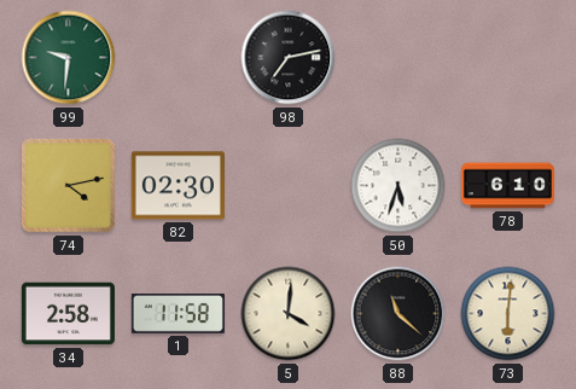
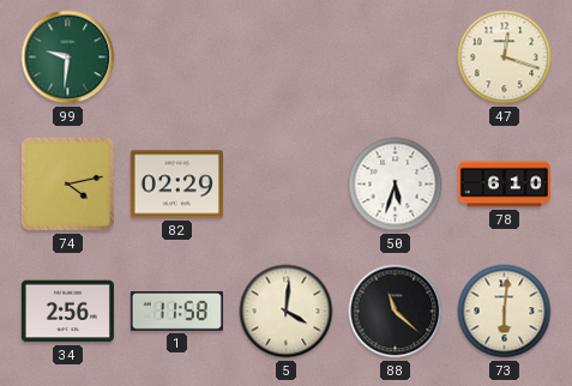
98: 7:13 -> none (289, 58)
47: none -> 12:18 (505, 58)
82: 02:30 -> 02:29 (176, 185)
34: 2:58 -> 2:56 (67, 312)
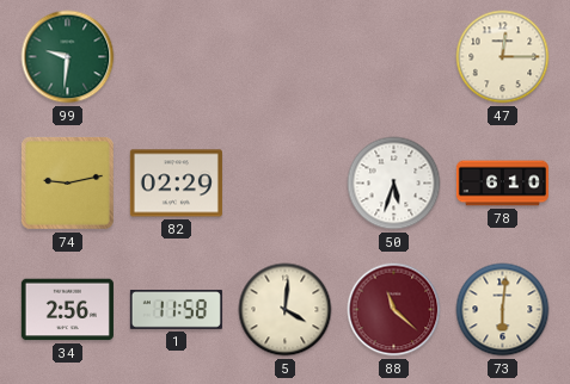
47: 12:18 -> 12:15 (503, 57)
74: 4:13 -> 9:13 (68, 184)
88 dial: black -> burgundy (394, 310)
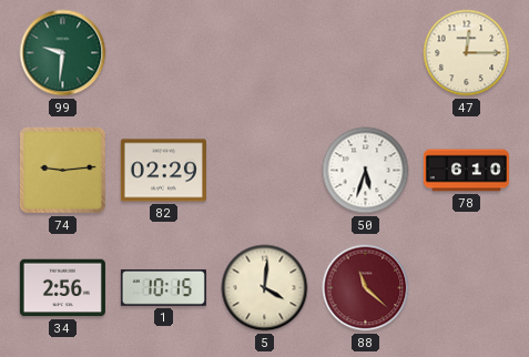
74: 9:13 -> 9:14 (63, 171)
1: 11:58 -> 10:15 (163, 288)
73: 6:01 -> none (503, 310)
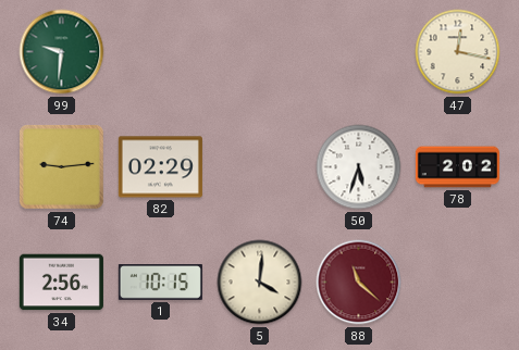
47: 12:15 -> 12:17 (458, 52)
78: 6:10 -> 2:02 (457, 167)
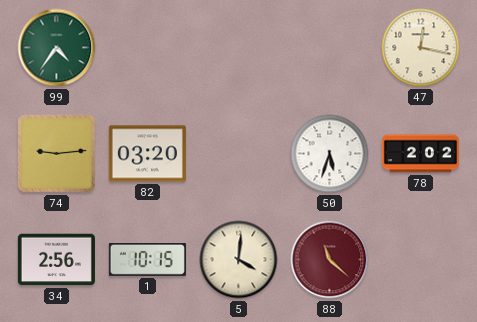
99: 9:31 -> 4:36 (57, 48)
82: 02:29 -> 03:20 (147, 154)
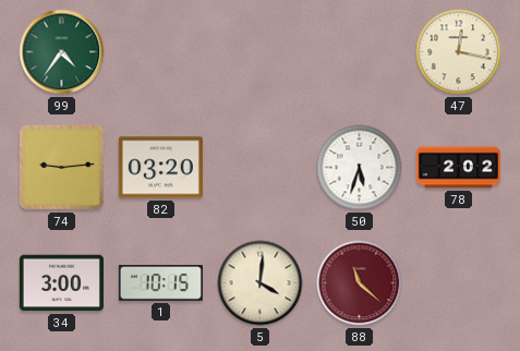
34: 2:56 -> 3:00 (61, 283)
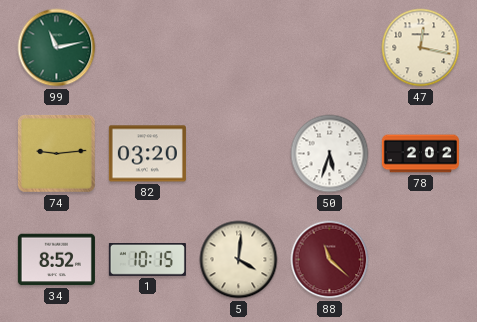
99: 4:36 -> 11:13 (57, 48)
34: 3:00 -> 8:52 (56, 260)
